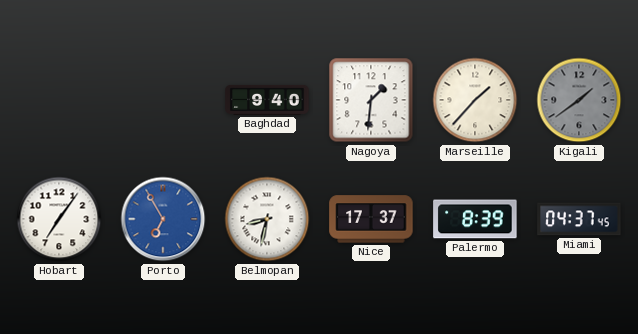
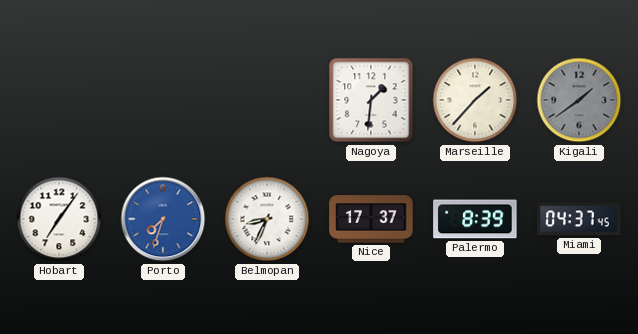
Baghdad: 9:40 -> none (267, 100)
Porto: 6:55 -> 7:33 (163, 219)
Belmopan: 8:32 -> 8:34 (267, 219)
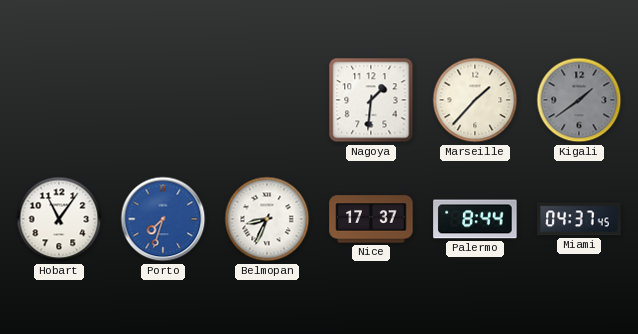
Hobart: 7:06 -> 11:06 (59, 219)
Palermo: 8:39 -> 8:44 (475, 219)
